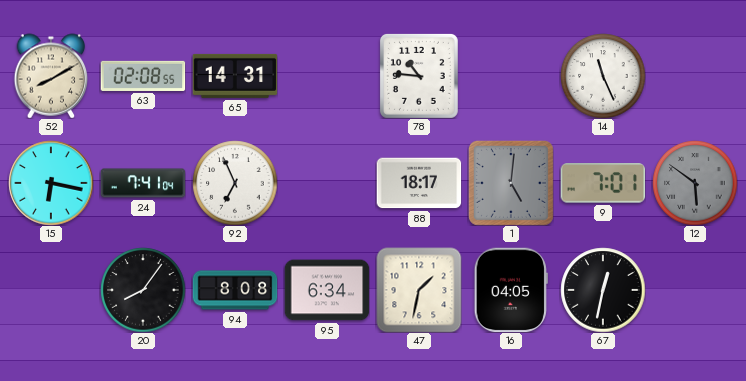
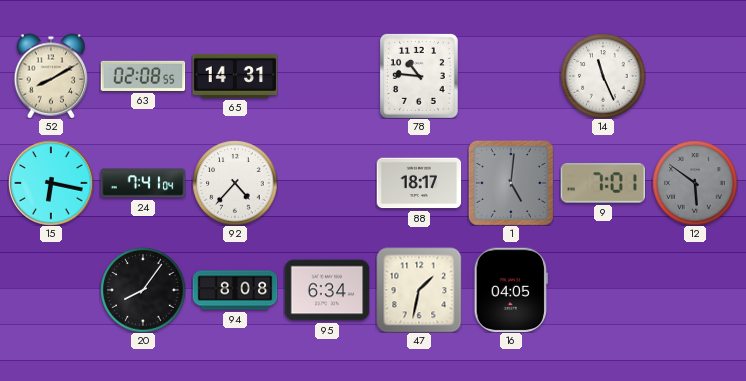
92: 6:56 -> 4:37 (235, 183)
67: 12:32 -> none (603, 290)
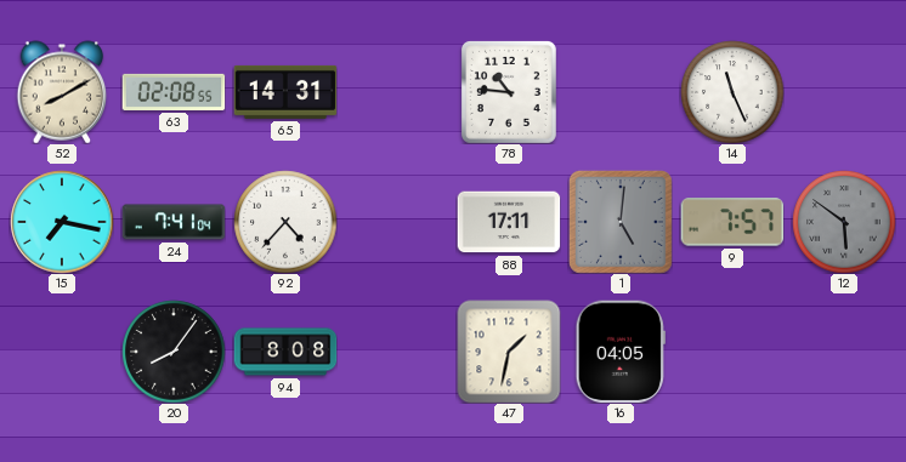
15: 6:17 -> 7:17 (62, 222)
88: 18:17 -> 17:11 (509, 222)
9: 7:01 -> 7:57 (732, 222)
95: 6:34 -> none (327, 290)
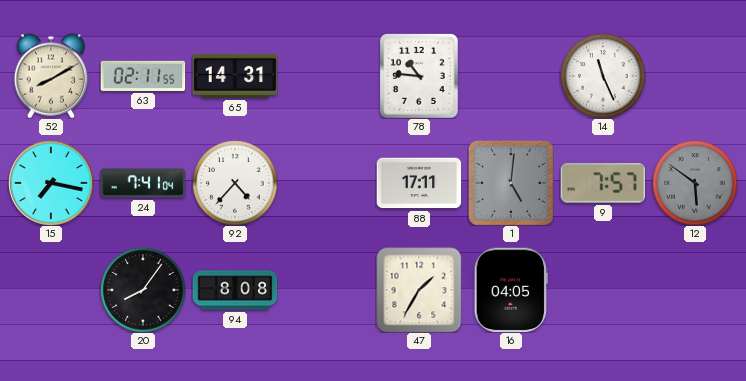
63: 02:08 -> 02:11 (143, 76)
47: 1:32 -> 1:35 (419, 290)
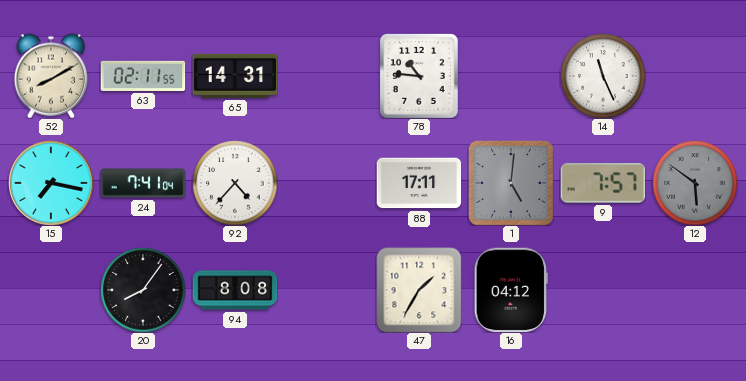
16: 04:05 -> 04:12 (511, 290)
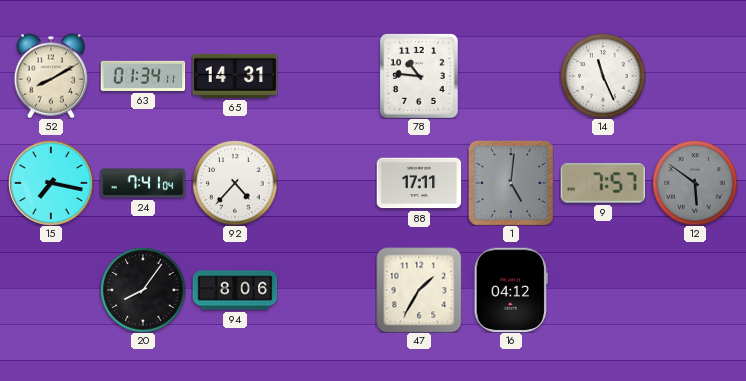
63: 02:11 -> 01:34 (143, 76)
94: 8:08 -> 8:06 (235, 290)
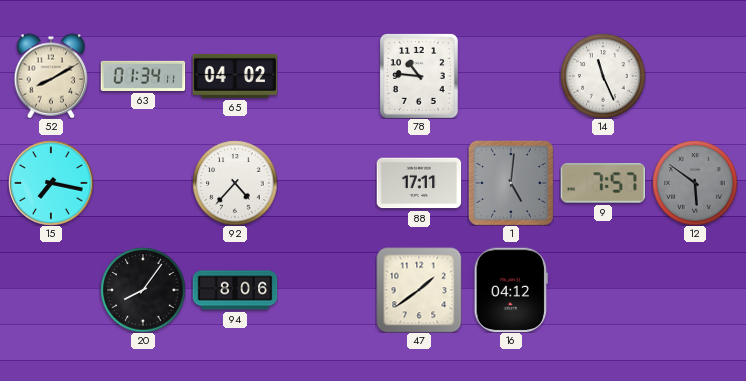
65: 14:31 -> 04:02 (235, 76)
24: 7:41 -> none (143, 183)
47: 1:35 -> 1:39 (419, 290)
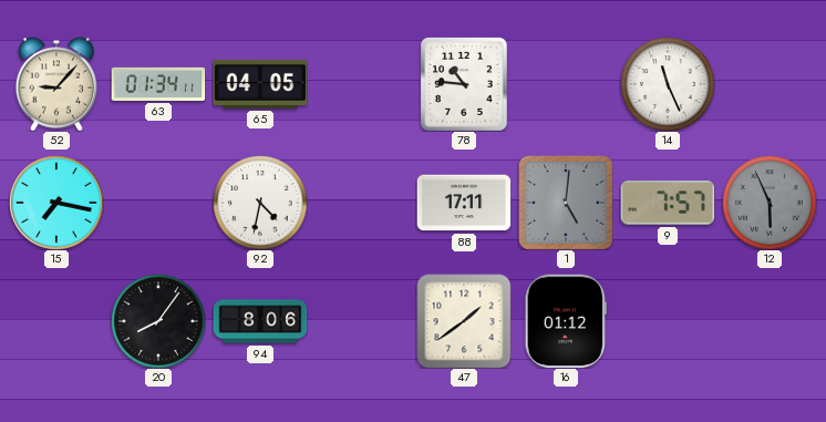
52: 8:10 -> 9:07 (56, 84)
65: 04:02 -> 04:05 (260, 84)
92: 4:37 -> 4:32 (260, 203)
12: 5:51 -> 5:56 (770, 203)
16: 04:12 -> 01:12 (566, 321)
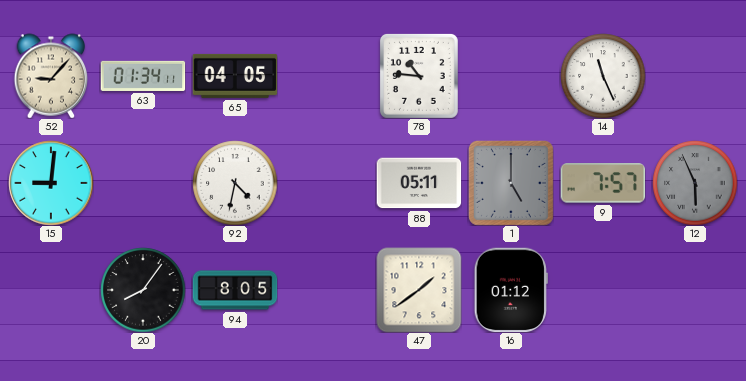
15: 7:17 -> 9:01 (51, 183)
88: 17:11 -> 05:11 (419, 183)
1: 5:01 -> 5:00 (511, 183)
94: 8:06 -> 8:05 (235, 290)
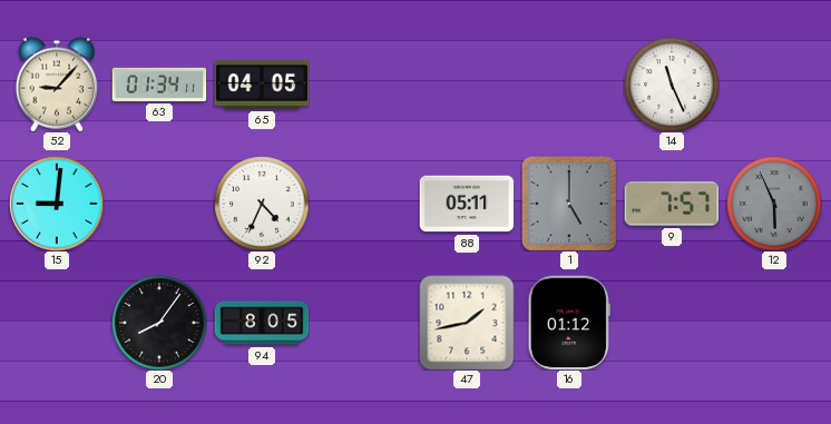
78: 10:46 -> none (419, 76)
92: 4:32 -> 4:34 (262, 204)
47: 1:39 -> 1:43 (467, 323)
